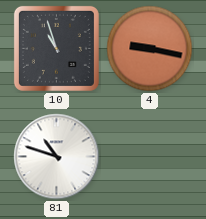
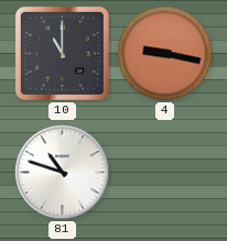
10: 10:57 -> 11:00 (62, 53)
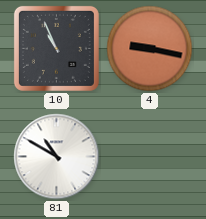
10: 11:00 -> 10:56 (56, 48)
81: 10:48 -> 10:50 (57, 157)
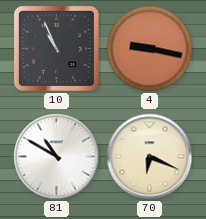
70: none -> 6:19 (150, 157)
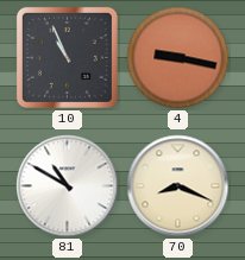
70: 6:19 -> 8:19 (178, 186)
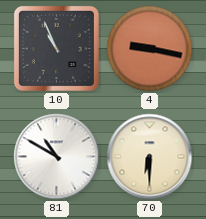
70: 8:19 -> 6:30 (150, 157)
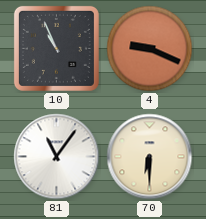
4: 9:17 -> 9:19 (150, 49)
81: 10:50 -> 11:06 (57, 157)
